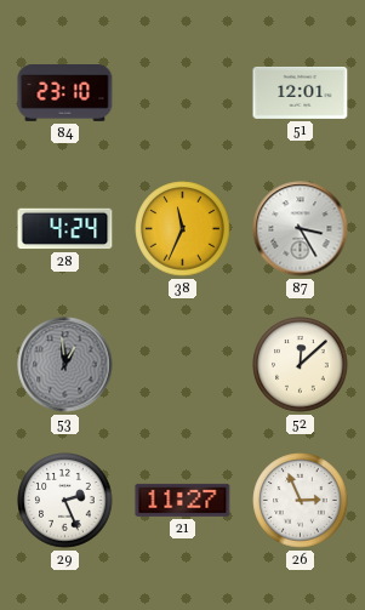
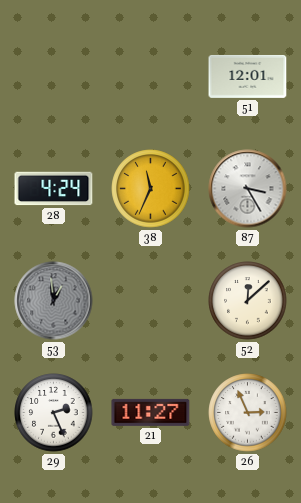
84: 23:10 -> none (65, 93)
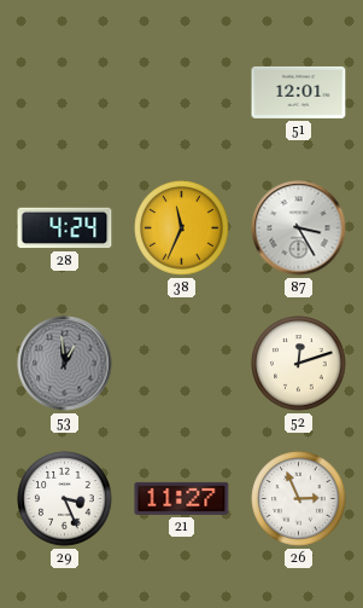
52: 12:08 -> 12:12 (299, 364)
29: 2:26 -> 3:26 (65, 499)
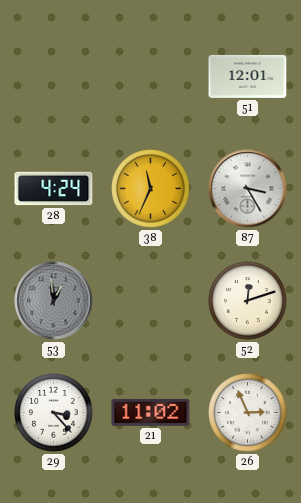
29: 3:26 -> 3:23 (54, 413)
21: 11:27 -> 11:02 (151, 412)
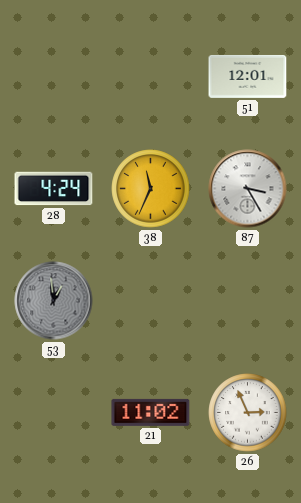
52: 12:12 -> none (248, 301)
29: 3:23 -> none (54, 413)
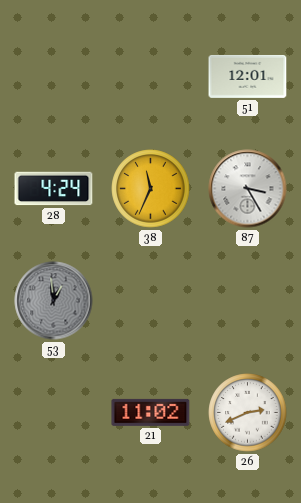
26: 2:56 -> 2:41 (248, 413)
